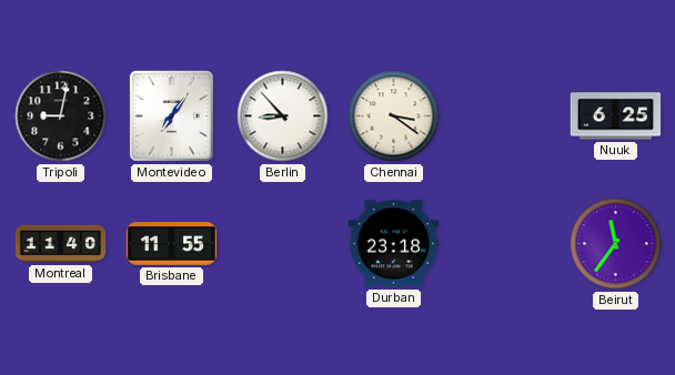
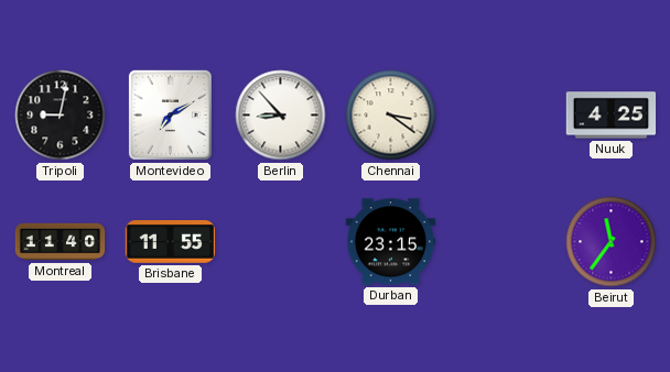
Montevideo: 7:06 -> 7:10 (170, 114)
Nuuk: 6:25 -> 4:25 (612, 116)
Durban: 23:18 -> 23:15 (391, 242)
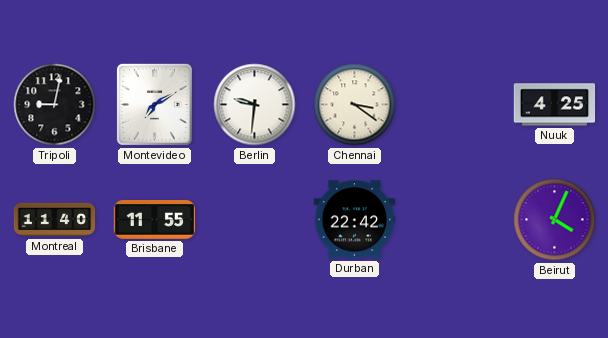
Berlin: 8:53 -> 9:31 (255, 105)
Durban: 23:15 -> 22:42 (355, 220)
Beirut: 11:36 -> 4:04 (555, 220)
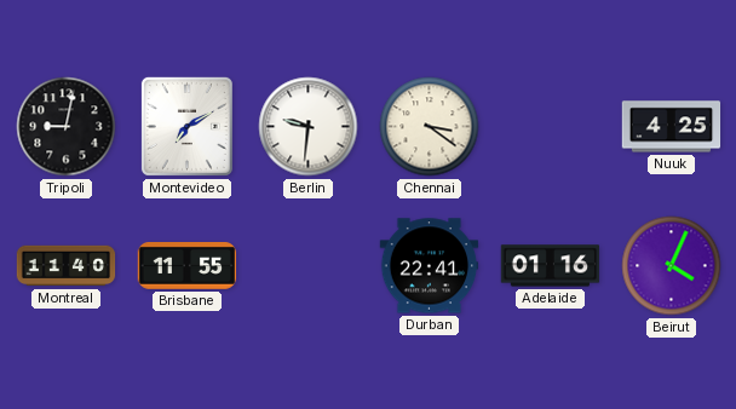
Durban: 22:42 -> 22:41 (430, 266)
Adelaide: none -> 01:16 (551, 266)
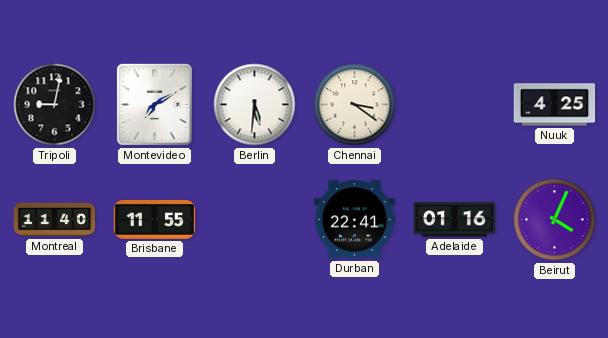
Berlin: 9:31 -> 5:31 (255, 105)
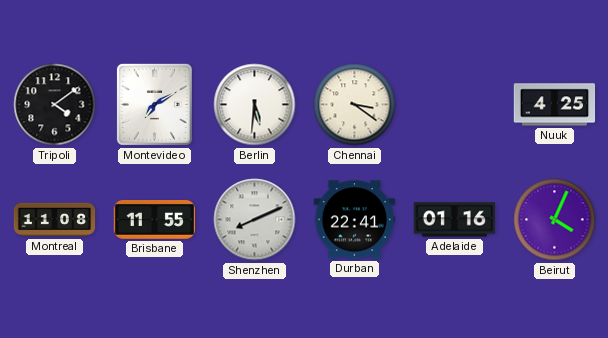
Tripoli: 9:02 -> 4:09 (55, 105)
Montreal: 11:40 -> 11:08 (55, 220)
Shenzhen: none -> 8:11 (255, 220)
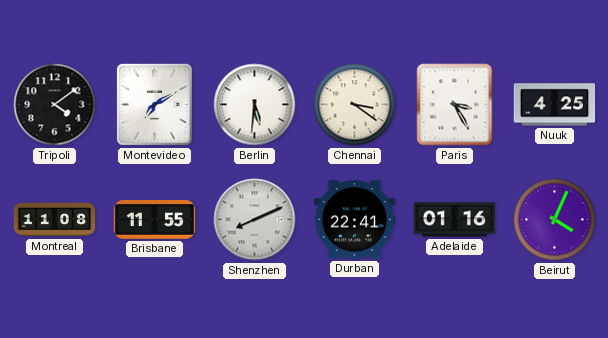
Paris: none -> 3:25 (455, 105)
